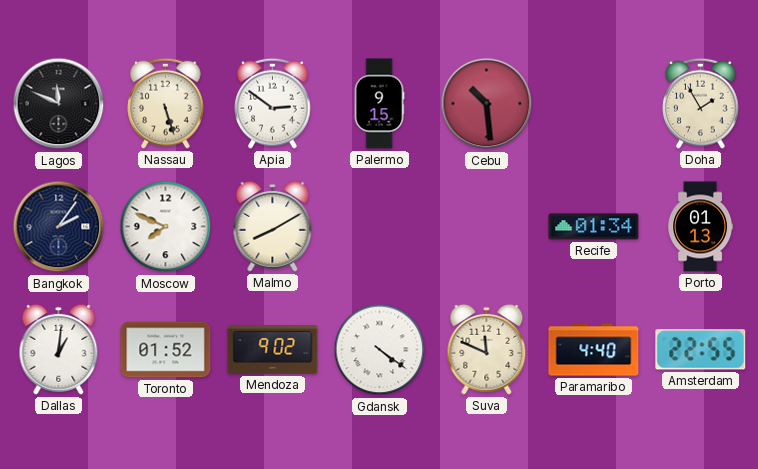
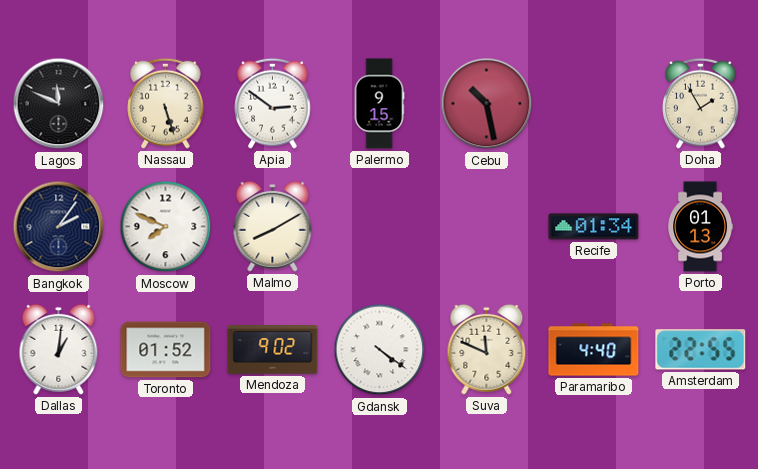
Cebu: 10:29 -> 10:28 (487, 104)
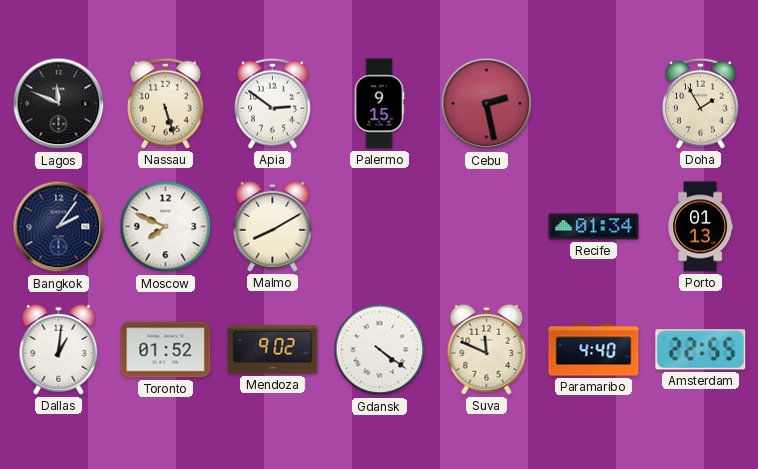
Cebu: 10:28 -> 2:28 (487, 104)
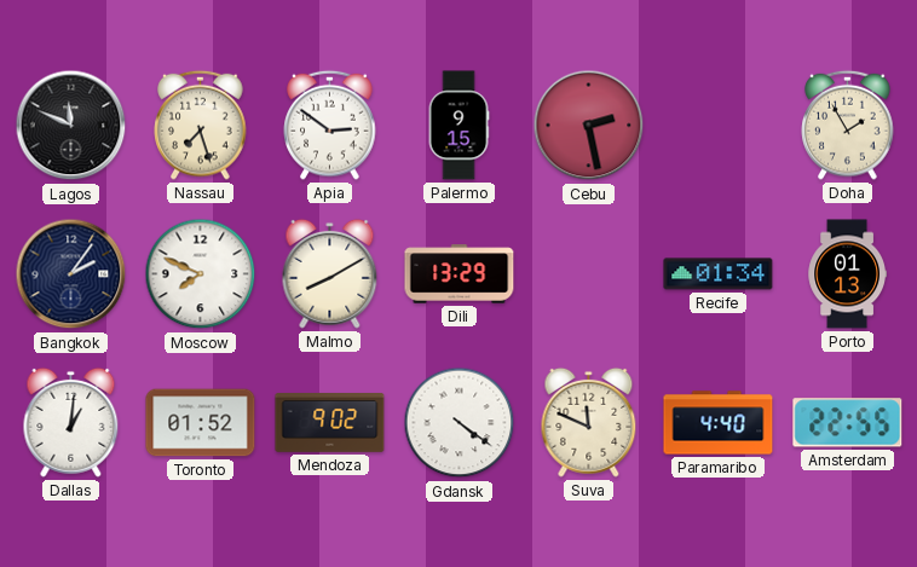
Nassau: 5:27 -> 7:27 (201, 125)
Dili: none -> 13:29 (460, 274)
